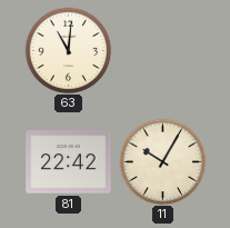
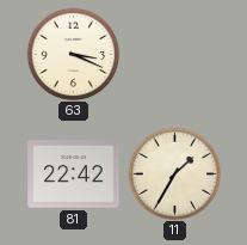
63: 11:01 -> 3:19 (73, 54)
11: 10:05 -> 1:35 (174, 173)
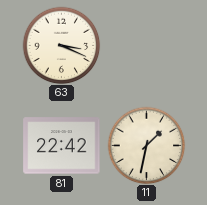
11: 1:35 -> 1:32 (146, 145)
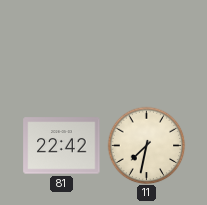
63: 3:19 -> none (61, 45)
11: 1:32 -> 7:32 (146, 145)
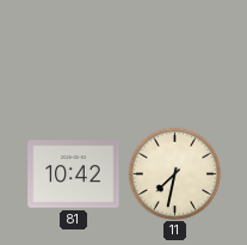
81: 22:42 -> 10:42 (74, 174)
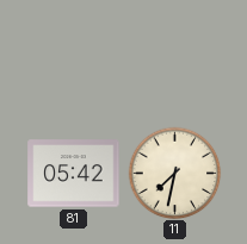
81: 10:42 -> 05:42 (74, 174)
